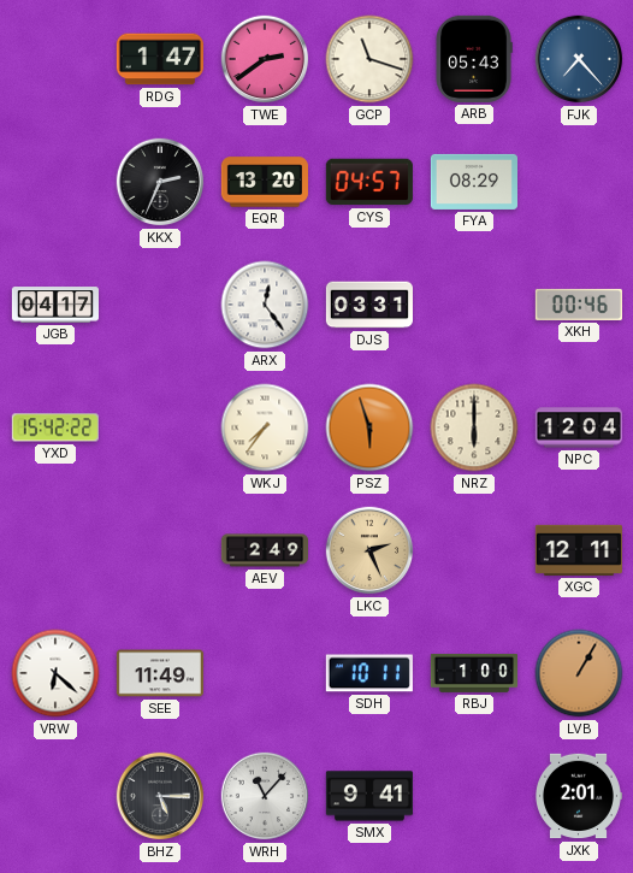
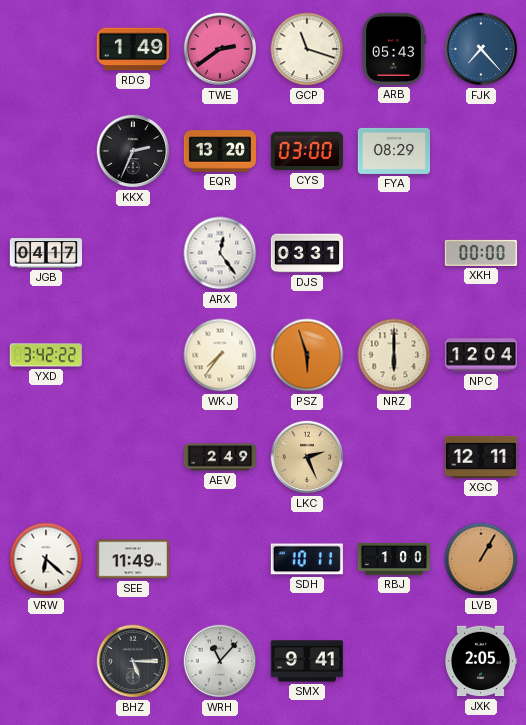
RDG: 1:47 -> 1:49 (133, 49)
CYS: 04:57 -> 03:00 (307, 151)
XKH: 00:46 -> 00:00 (481, 253)
YXD: 15:42 -> 3:42 (46, 355)
JXK: 2:01 -> 2:05 (481, 661)
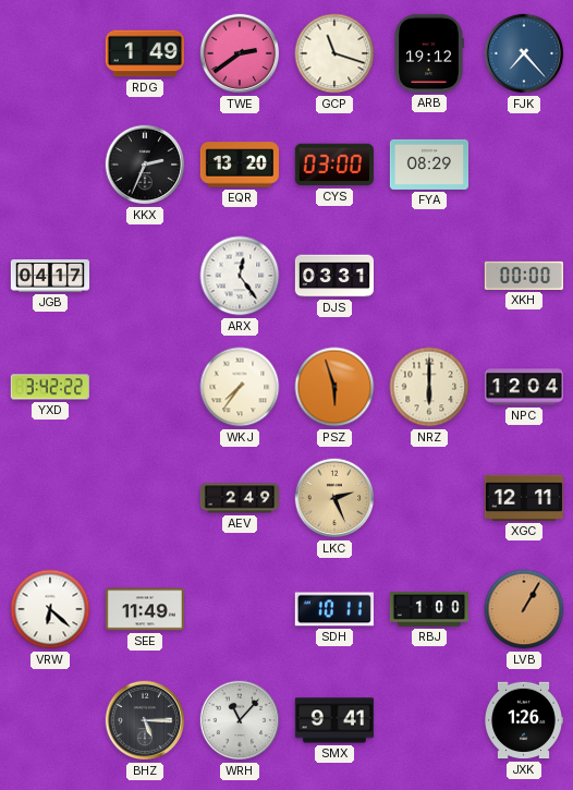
ARB: 05:43 -> 19:12 (429, 53)
JXK: 2:05 -> 1:26 (524, 720)
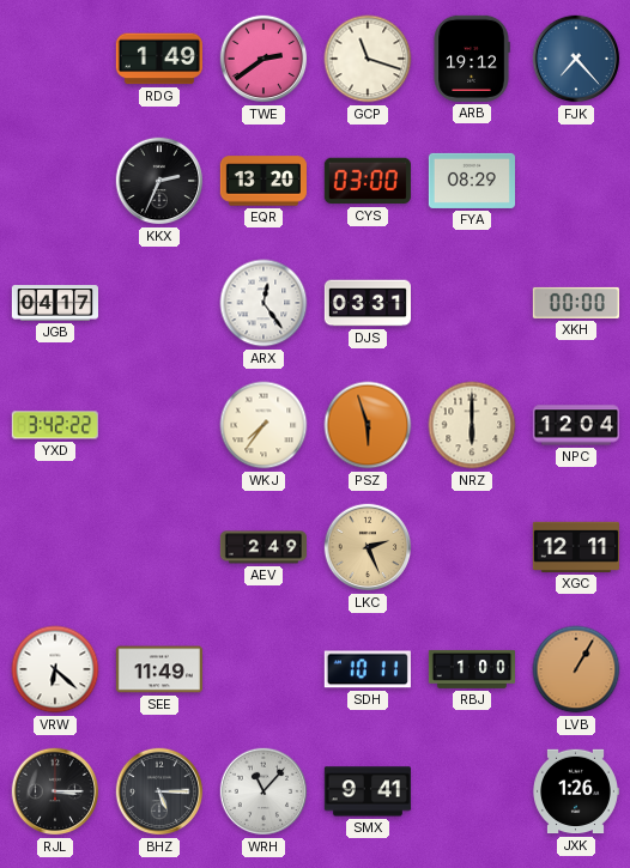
RJL: none -> 3:15 (55, 791)
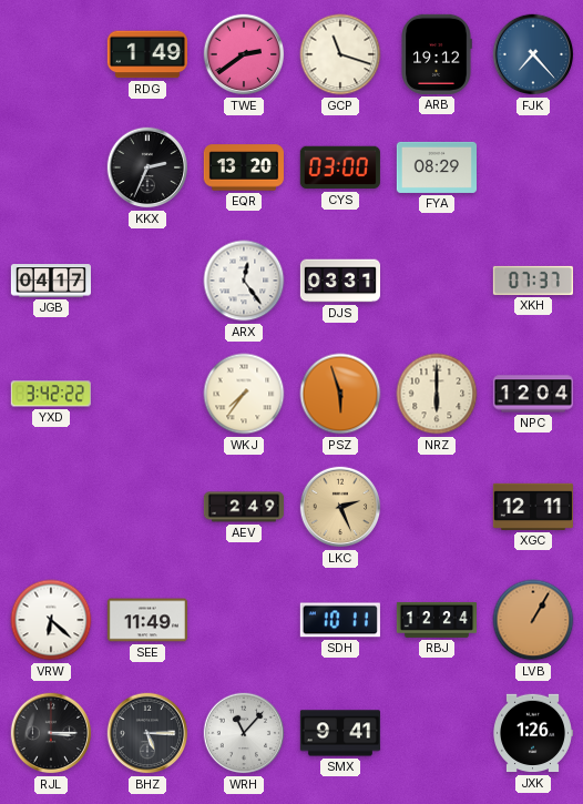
XKH: 00:00 -> 07:37 (533, 281)
RBJ: 1:00 -> 12:24 (436, 620)
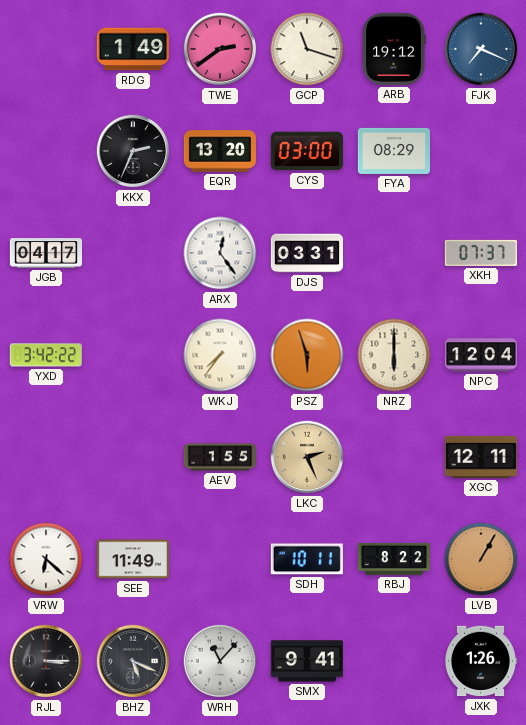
FJK: 7:23 -> 7:19 (481, 49)
AEV: 2:49 -> 1:55 (219, 457)
RBJ: 12:24 -> 8:22 (393, 559)
BHZ: 5:15 -> 5:19 (133, 661)
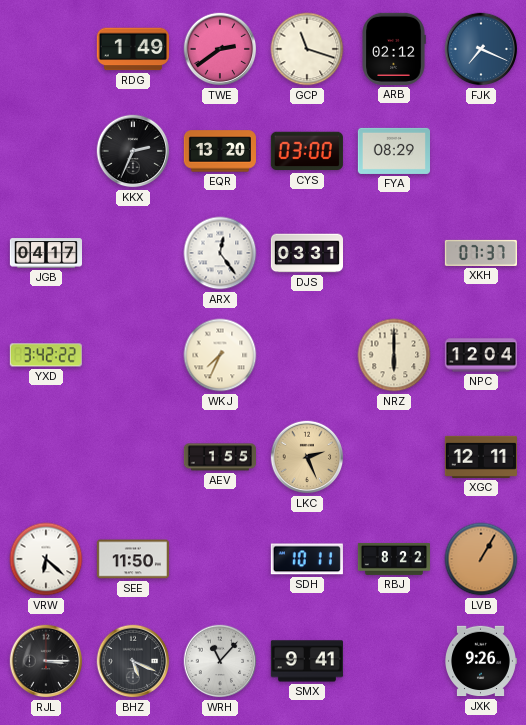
ARB: 19:12 -> 02:12 (394, 49)
WKJ: 7:36 -> 7:34 (220, 355)
PSZ: 5:57 -> none (307, 355)
SEE: 11:49 -> 11:50 (133, 559)
JXK: 1:26 -> 9:26 (481, 661)
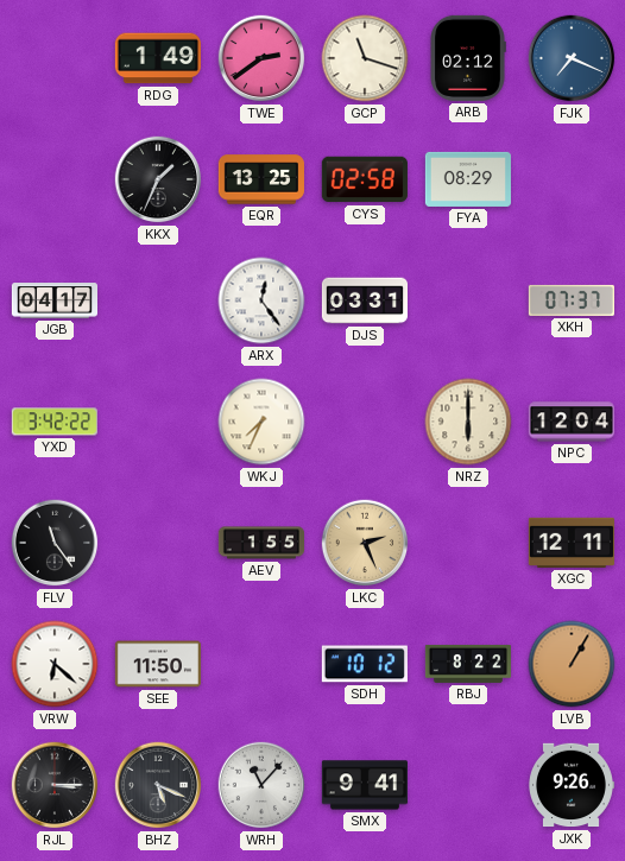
KKX: 2:34 -> 1:34 (158, 179)
EQR: 13:20 -> 13:25 (261, 179)
CYS: 03:00 -> 02:58 (365, 179)
FLV: none -> 11:24 (55, 543)
SDH: 10:11 -> 10:12 (365, 664)
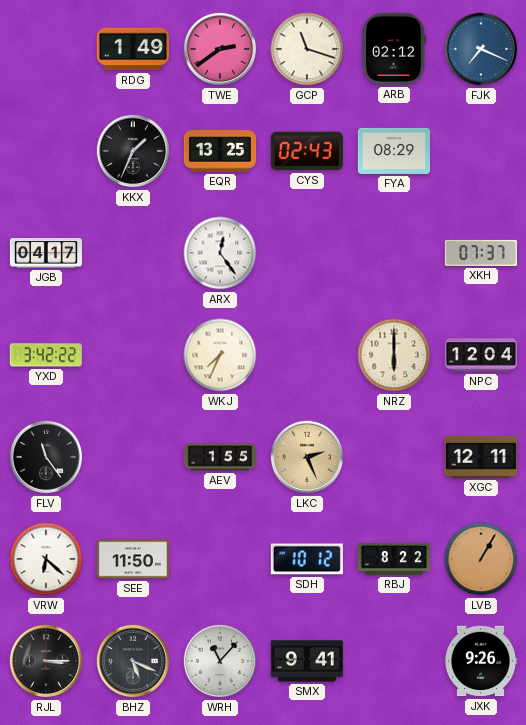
CYS: 02:58 -> 02:43 (307, 151)
DJS: 03:31 -> none (364, 300)
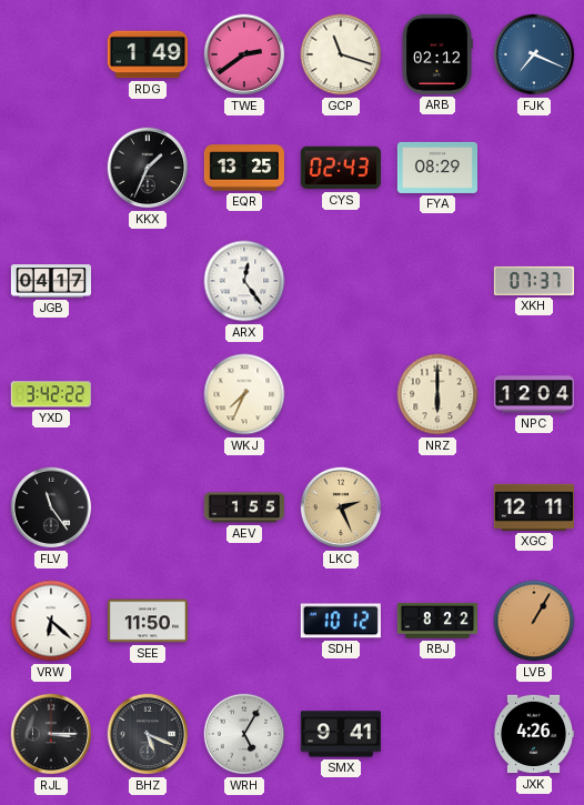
WRH: 11:07 -> 5:05 (244, 734)
JXK: 9:26 -> 4:26 (534, 734)
